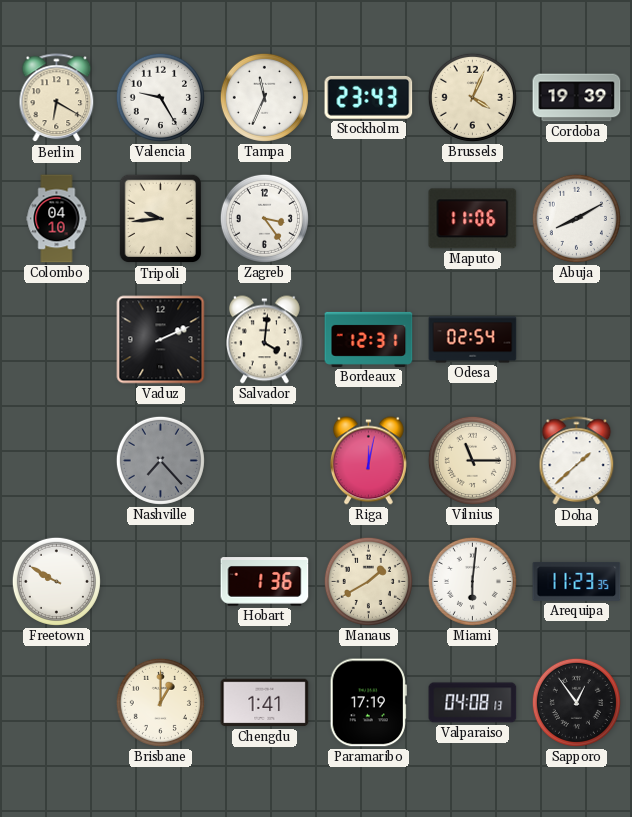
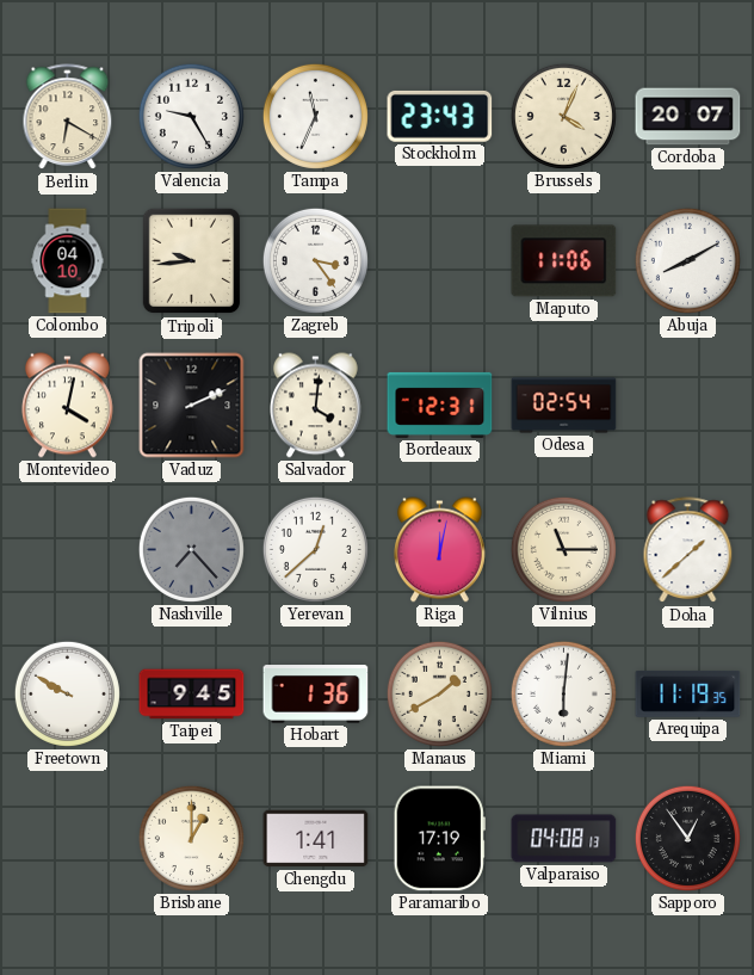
Cordoba: 19:39 -> 20:07 (688, 117)
Montevideo: none -> 4:02 (67, 406)
Yerevan: none -> 12:38 (315, 549)
Taipei: none -> 9:45 (192, 695)
Arequipa: 11:23 -> 11:19 (688, 693)
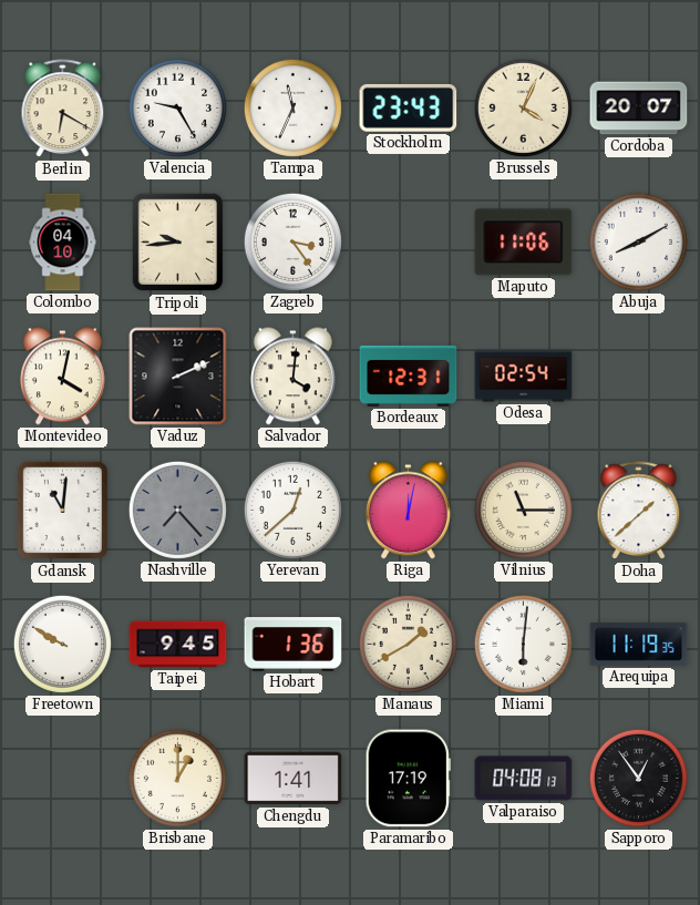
Gdansk: none -> 11:01 (63, 511)
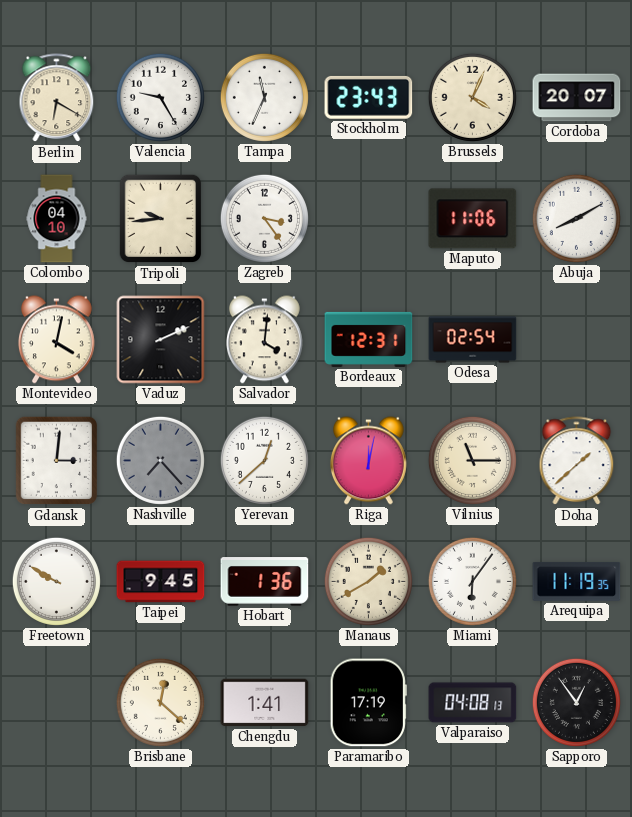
Gdansk: 11:01 -> 3:01 (57, 461)
Miami: 6:01 -> 6:06 (472, 581)
Brisbane: 1:00 -> 12:22 (160, 702)
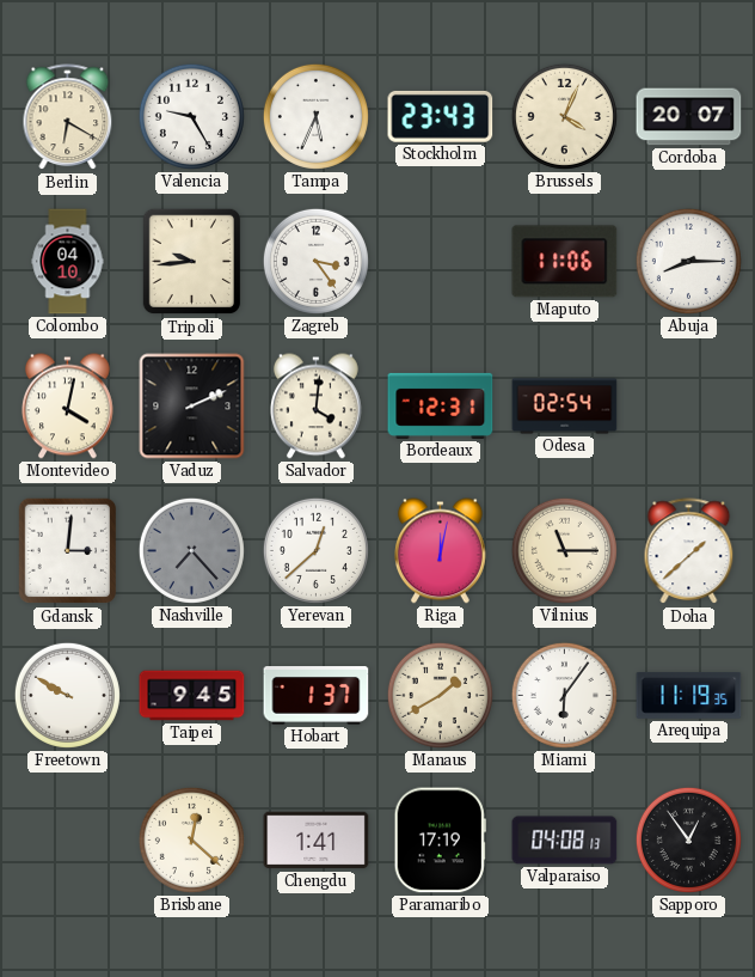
Tampa: 11:34 -> 5:34 (315, 116)
Abuja: 8:10 -> 8:15 (688, 261)
Hobart: 1:36 -> 1:37 (317, 696)
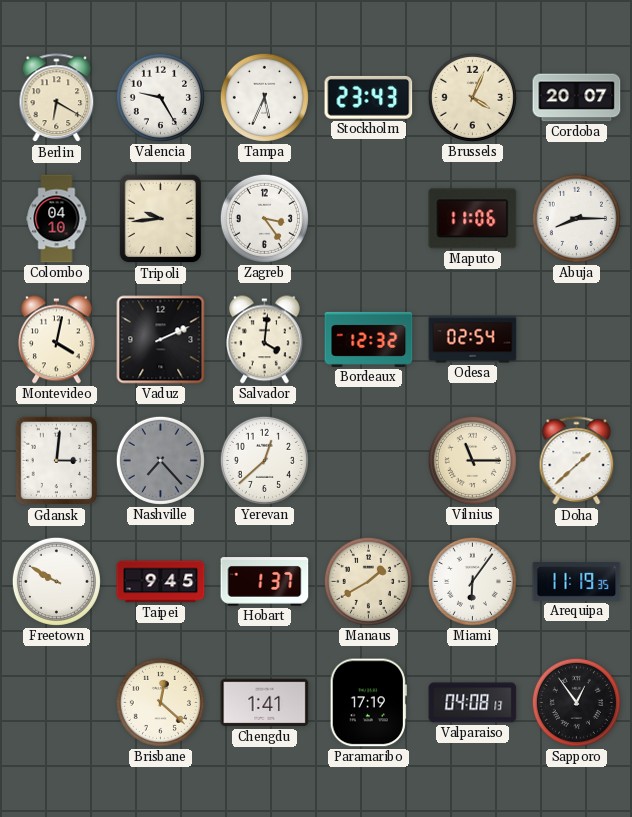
Bordeaux: 12:31 -> 12:32 (369, 339)
Riga: 12:02 -> none (440, 551)
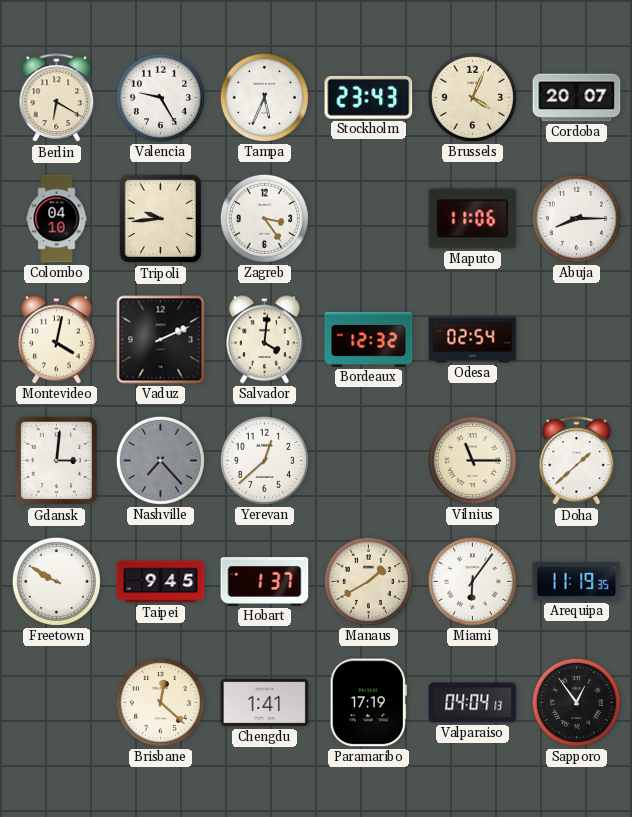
Valparaiso: 04:08 -> 04:04 (473, 703)
